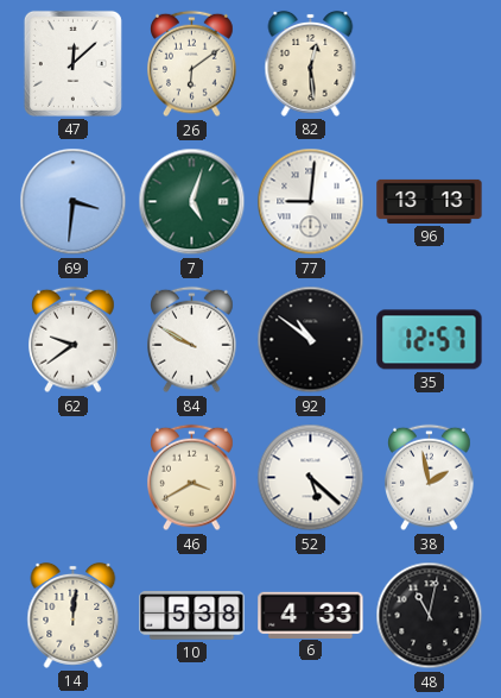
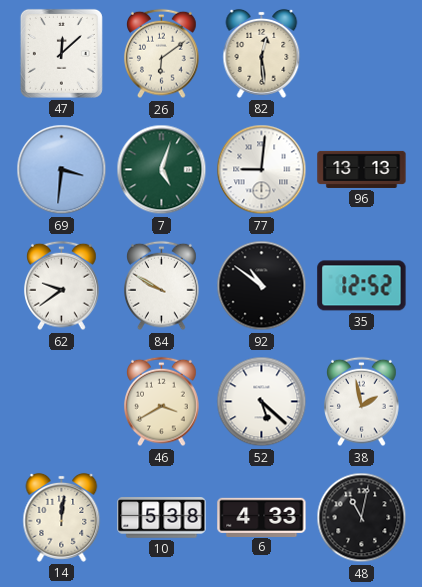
35: 12:57 -> 12:52 (362, 286)
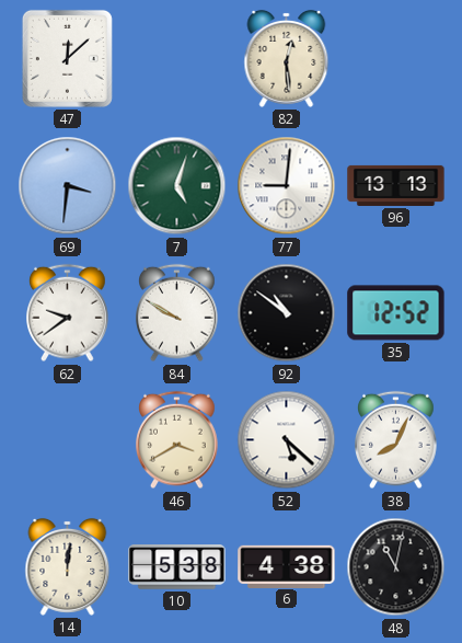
26: 6:09 -> none (162, 54)
38: 1:58 -> 8:04 (396, 440)
6: 4:33 -> 4:38 (287, 566)
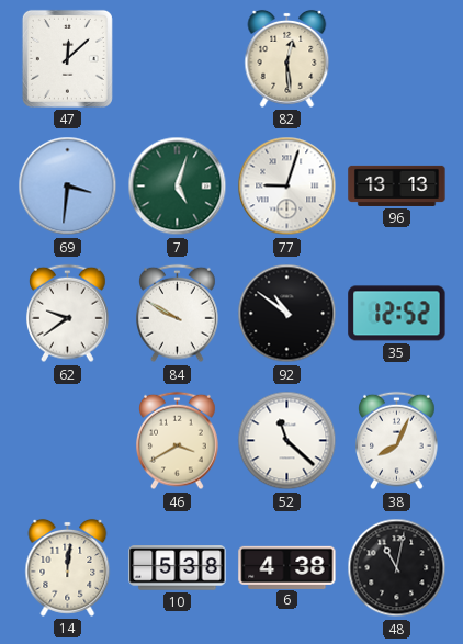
77: 9:01 -> 9:03 (287, 187)
52: 5:22 -> 11:22 (287, 441)
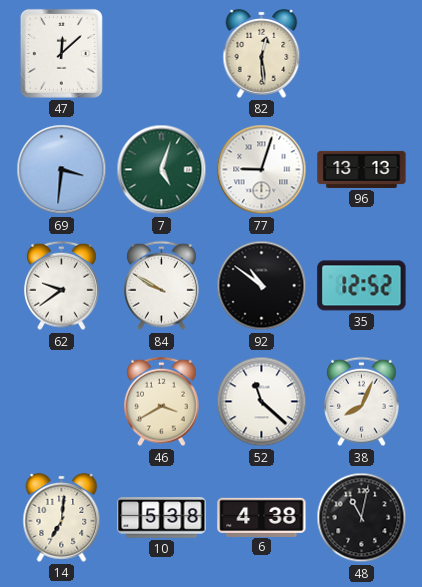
14: 12:01 -> 7:01 (62, 517)
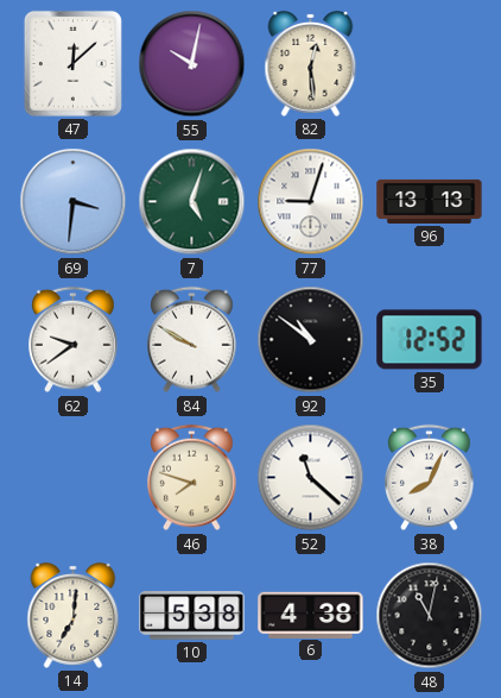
55: none -> 10:02 (192, 64)
46: 3:40 -> 7:48 (192, 478)
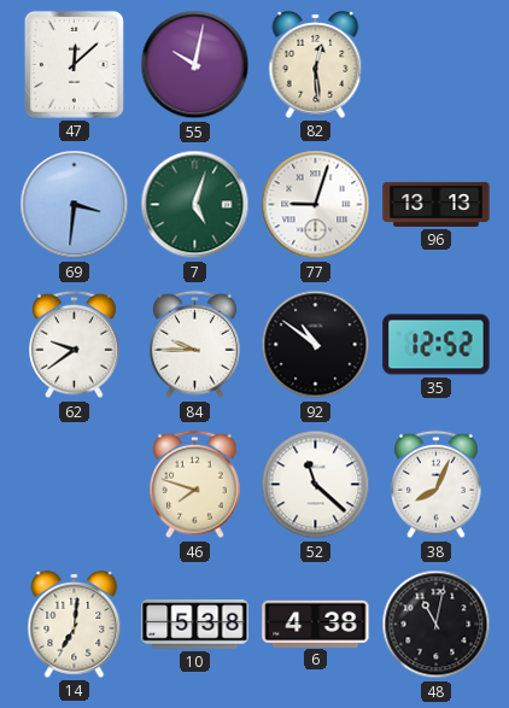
84: 9:50 -> 9:45 (195, 345)
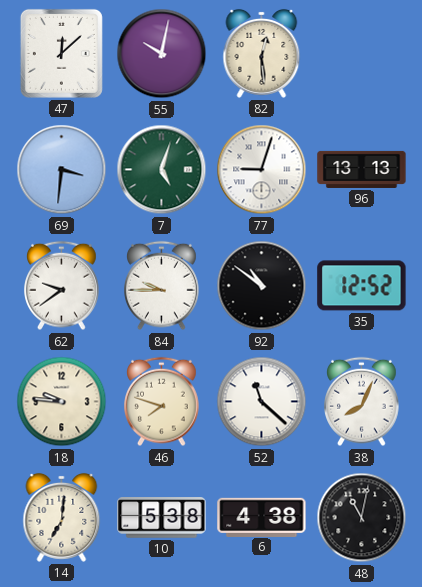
18: none -> 9:46 (62, 402)
